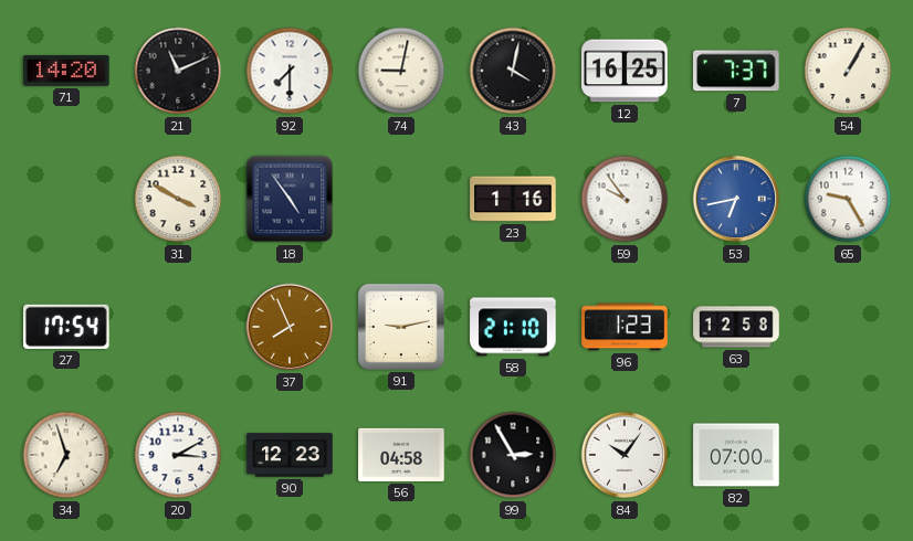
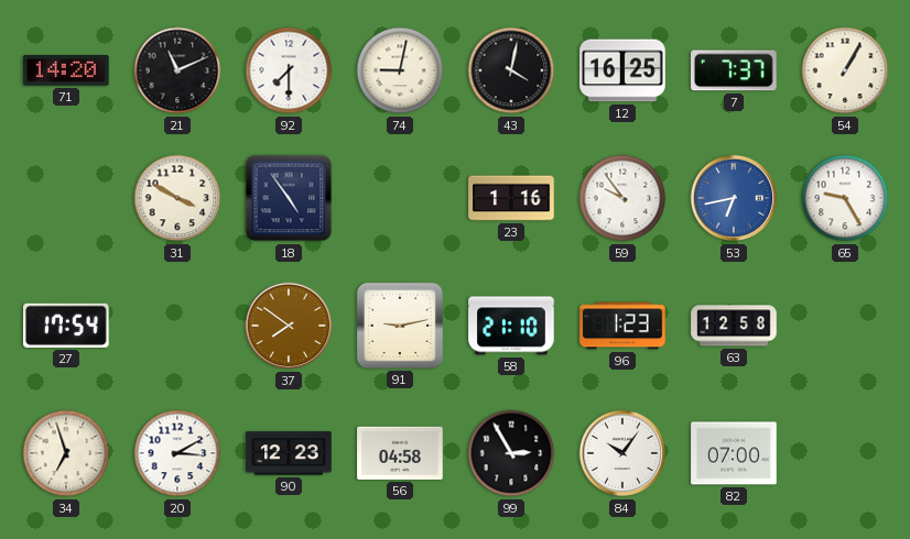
37: 7:56 -> 7:51 (289, 326)
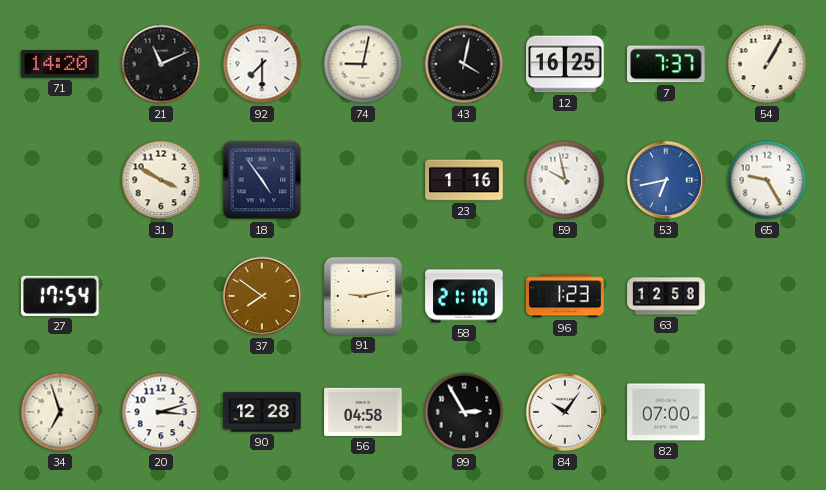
59: 9:54 -> 9:58 (565, 180)
20: 3:10 -> 3:12 (161, 412)
90: 12:23 -> 12:28 (262, 412)
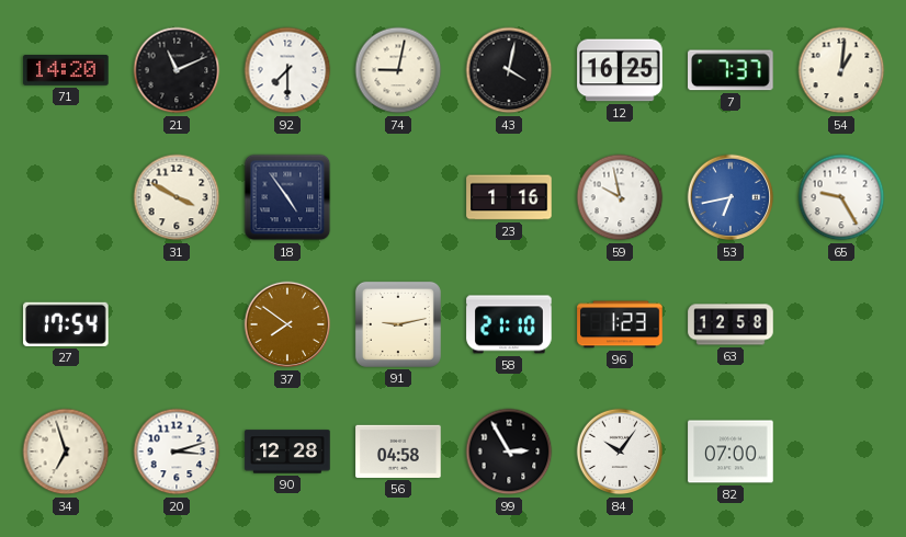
54: 1:05 -> 1:01 (841, 70)
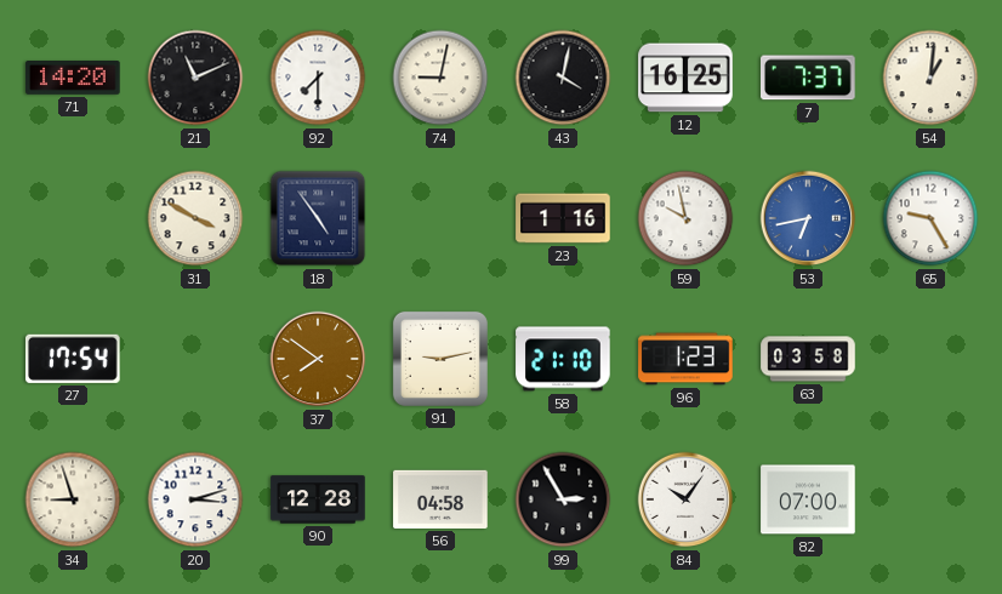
63: 12:58 -> 03:58 (808, 359)
34: 6:57 -> 8:57 (73, 499)
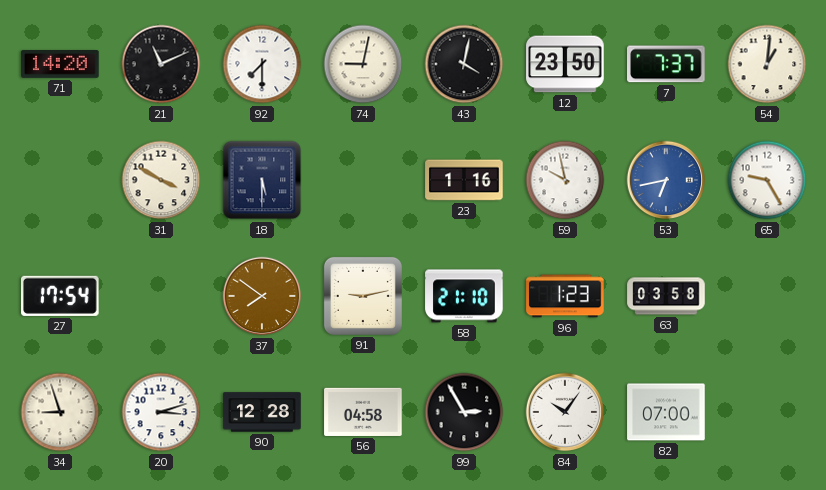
12: 16:25 -> 23:50 (565, 64)
18: 4:54 -> 5:30 (262, 180)
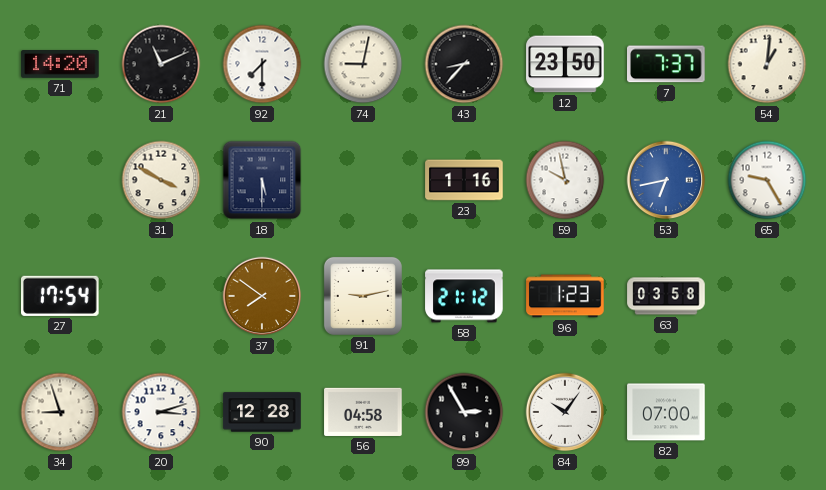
43: 4:02 -> 8:37 (464, 64)
58: 21:10 -> 21:12 (464, 296)
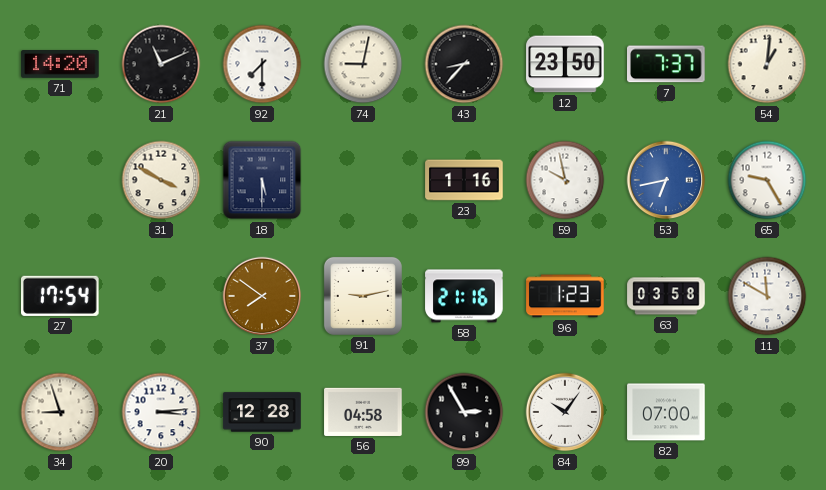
58: 21:12 -> 21:16 (464, 296)
11: none -> 11:50 (767, 296)
20: 3:12 -> 3:14 (161, 412)
